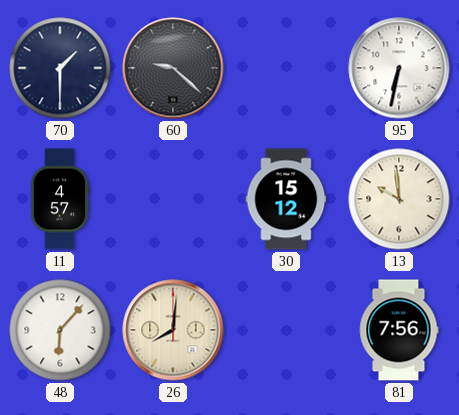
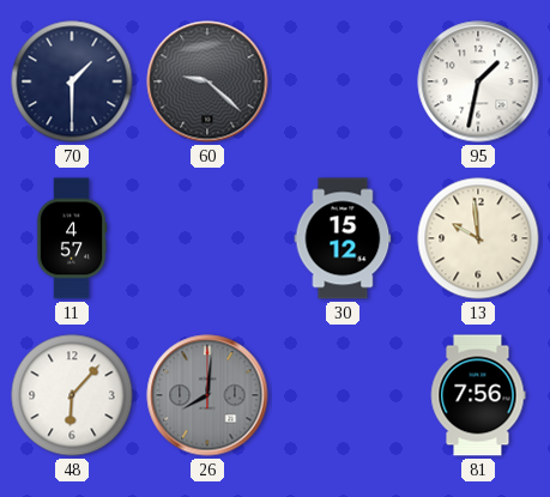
95: 6:32 -> 1:32 (478, 81)
26 dial: cream -> grey (207, 395)
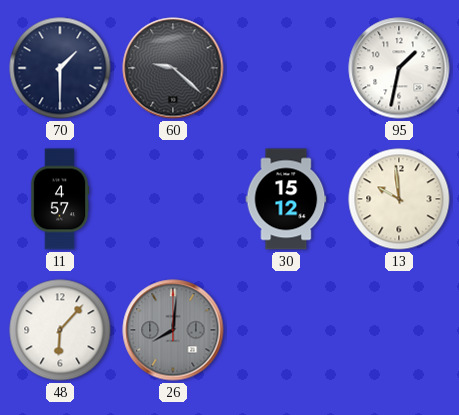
81: 7:56 -> none (478, 395)
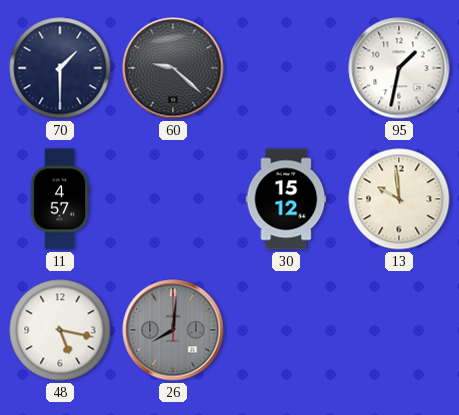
48: 6:07 -> 5:17 (60, 330)
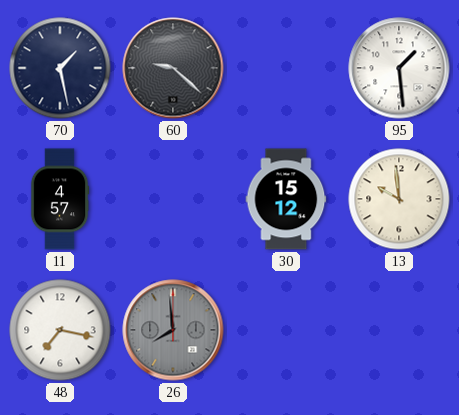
70: 1:30 -> 1:28 (60, 68)
95: 1:32 -> 1:29 (399, 68)
48: 5:17 -> 7:17 (60, 330)
26: 8:01 -> 7:59 (173, 330)
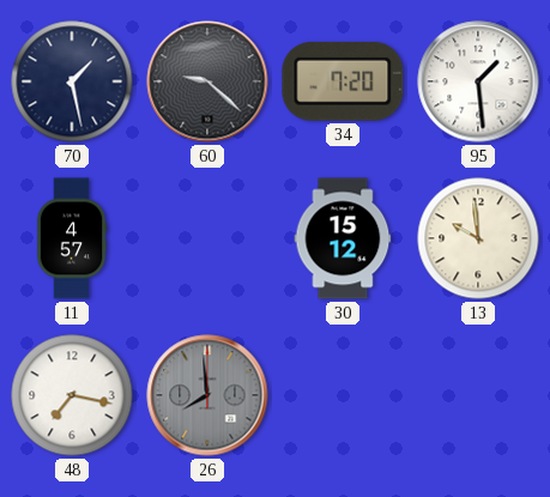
34: none -> 7:20 (343, 81)
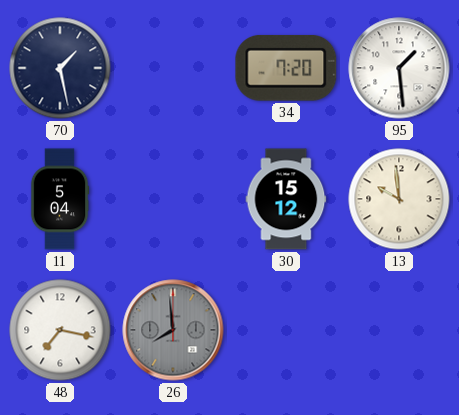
60: 9:22 -> none (207, 81)
11: 4:57 -> 5:04 (60, 199)
